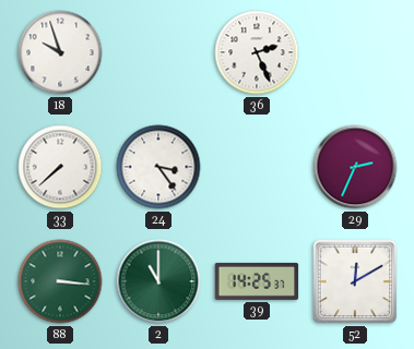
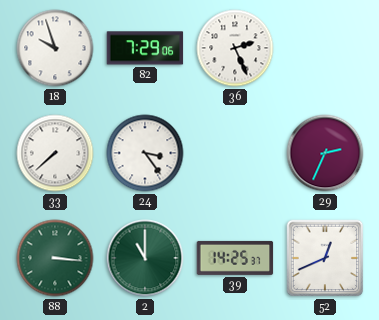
82: none -> 7:29 (145, 48)
52: 12:10 -> 12:41 (325, 258)
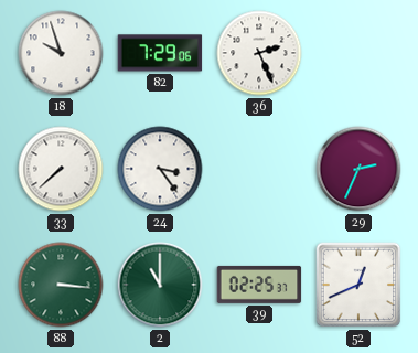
39: 14:25 -> 02:25 (259, 285)
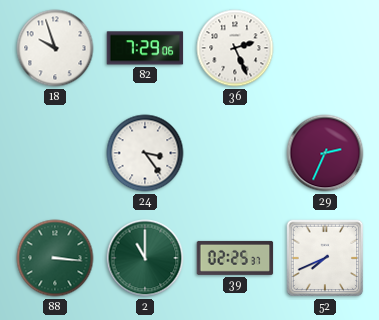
33: 7:38 -> none (61, 169)
52: 12:41 -> 7:41 (325, 258)
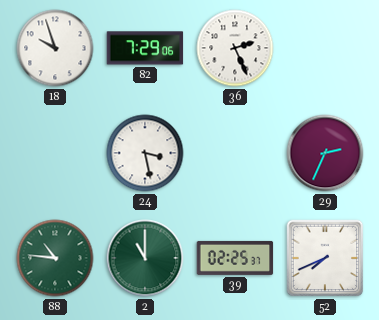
24: 3:24 -> 3:28 (145, 153)
88: 3:16 -> 10:46 (55, 258)
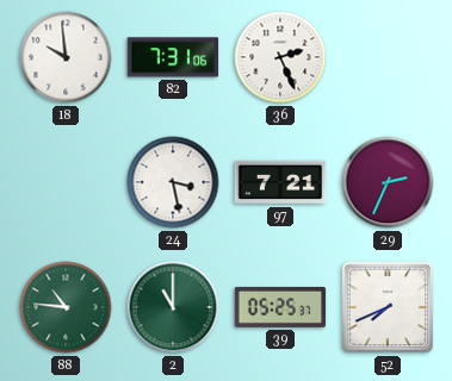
18: 9:57 -> 9:59 (66, 57)
82: 7:29 -> 7:31 (173, 57)
97: none -> 7:21 (280, 182)
39: 02:25 -> 05:25 (280, 307)
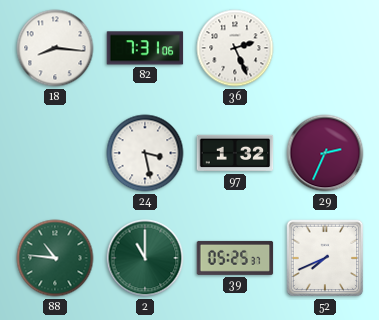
18: 9:59 -> 8:16 (55, 48)
97: 7:21 -> 1:32 (235, 153)
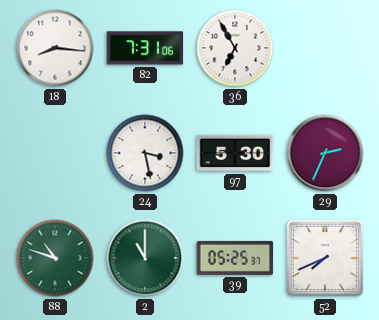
36: 2:26 -> 6:55 (235, 48)
97: 1:32 -> 5:30 (235, 153)
88: 10:46 -> 10:48 (55, 258)
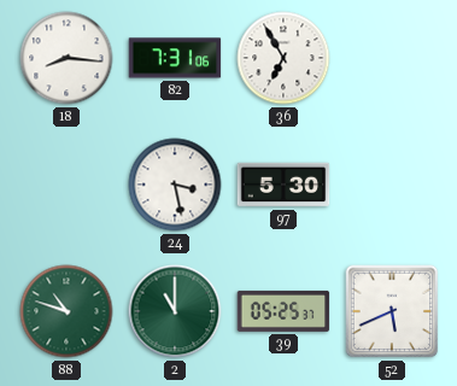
29: 2:34 -> none (325, 153)
52: 7:41 -> 5:41 (392, 311)
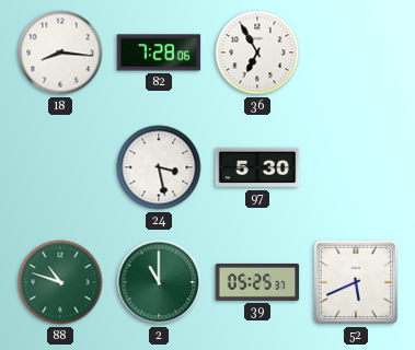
82: 7:31 -> 7:28 (159, 52)
